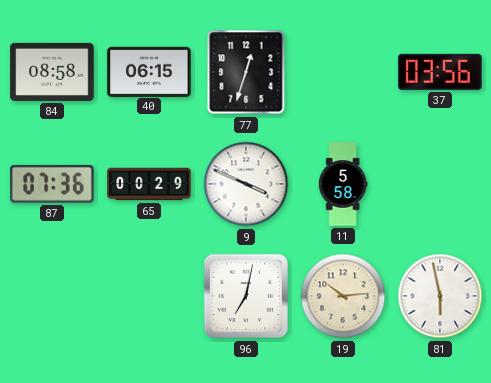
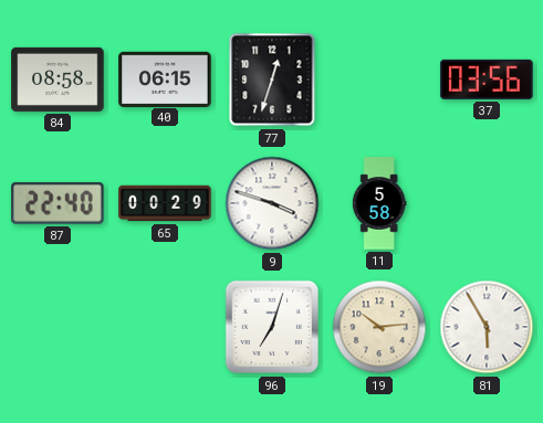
87: 07:36 -> 22:40 (58, 203)
9: 3:49 -> 3:48 (272, 203)
96: 7:02 -> 7:03 (272, 327)
81: 5:58 -> 5:55 (487, 327)
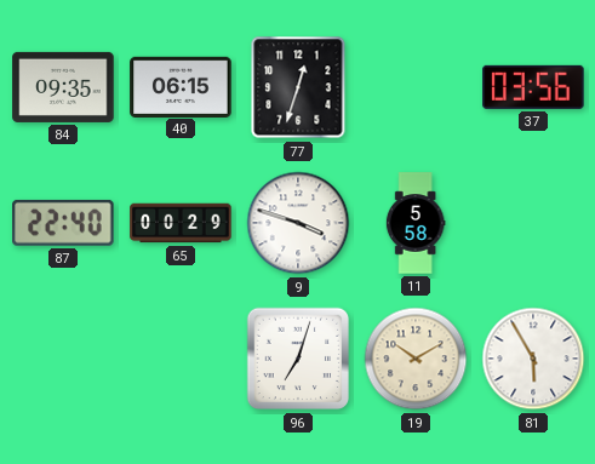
84: 08:58 -> 09:35 (63, 87)
19: 10:14 -> 10:10 (416, 359)
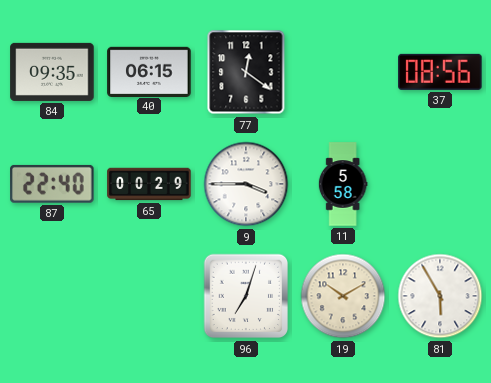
77: 12:33 -> 12:21 (246, 72)
37: 03:56 -> 08:56 (440, 72)
9: 3:48 -> 3:45 (246, 184)
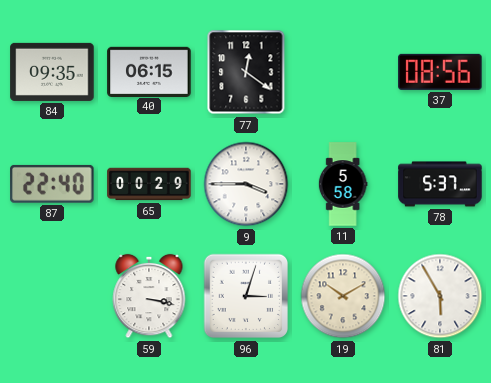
78: none -> 5:37 (440, 184)
59: none -> 3:17 (149, 296)
96: 7:03 -> 3:03 (246, 296)
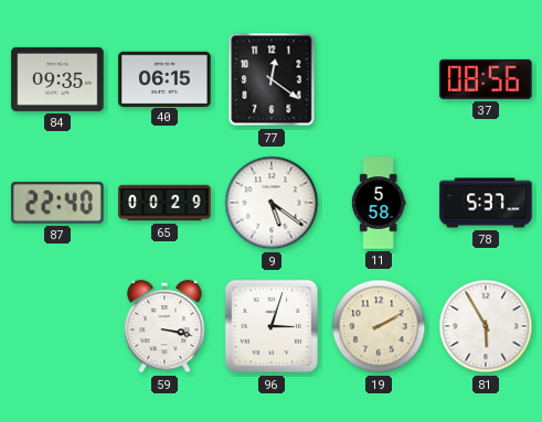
9: 3:45 -> 5:21 (272, 203)
19: 10:10 -> 2:10 (379, 326)
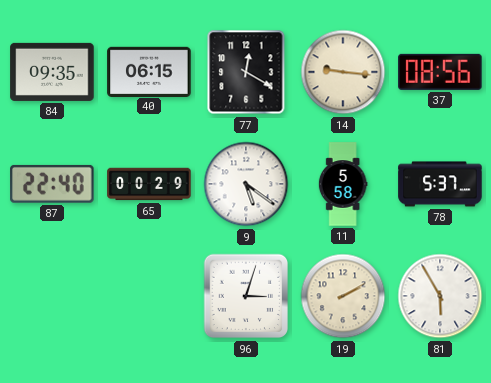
77: 12:21 -> 12:20 (246, 72)
14: none -> 9:16 (343, 72)
59: 3:17 -> none (164, 326)
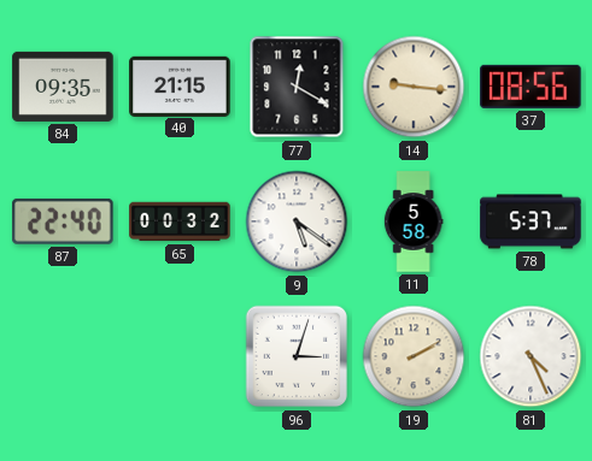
40: 06:15 -> 21:15 (180, 85)
65: 00:29 -> 00:32 (180, 221)
81: 5:55 -> 4:26 (531, 356)
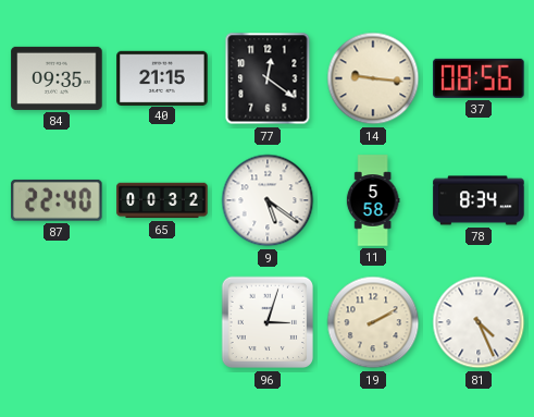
77: 12:20 -> 12:21 (268, 78)
78: 5:37 -> 8:34 (479, 200)
